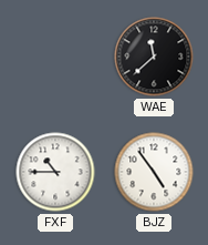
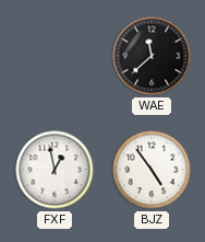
FXF: 10:45 -> 12:58 (55, 170)
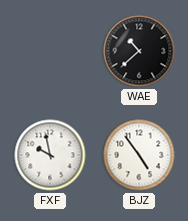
WAE: 11:38 -> 10:38 (139, 51)
FXF: 12:58 -> 9:58 (50, 155)
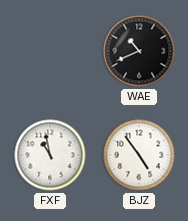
WAE: 10:38 -> 10:41 (139, 51)
FXF: 9:58 -> 10:58 (50, 155)
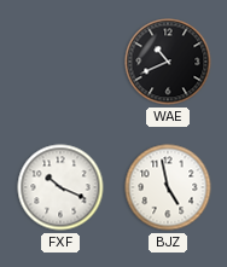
FXF: 10:58 -> 10:19 (60, 187)
BJZ: 4:54 -> 4:58 (168, 187)
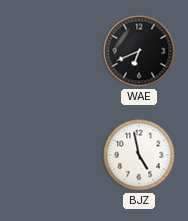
WAE: 10:41 -> 6:41 (139, 51)
FXF: 10:19 -> none (60, 187)
